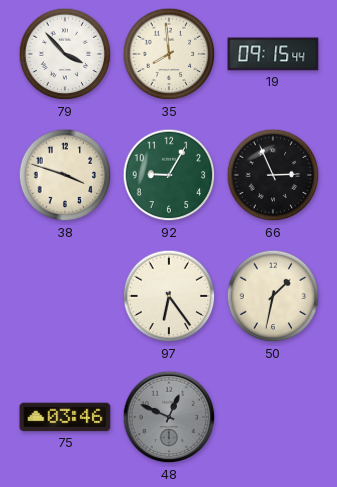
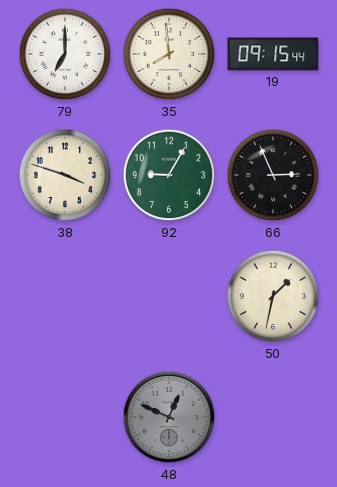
79: 3:53 -> 7:00 (65, 54)
97: 6:24 -> none (169, 296)
75: 03:46 -> none (65, 417)
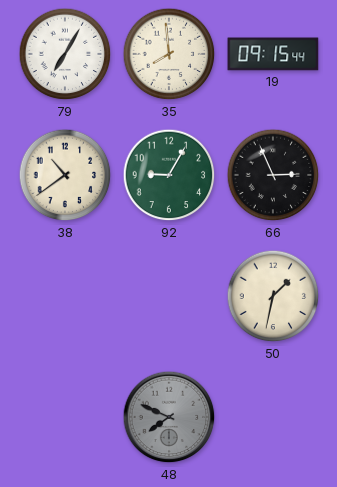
79: 7:00 -> 7:05 (65, 54)
38: 3:48 -> 10:39 (65, 175)
48: 12:49 -> 7:49 (169, 417)
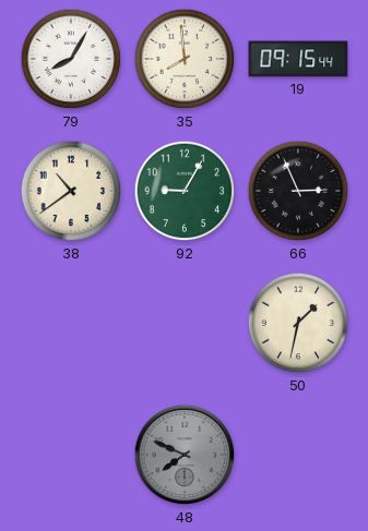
79: 7:05 -> 8:05 (71, 59)
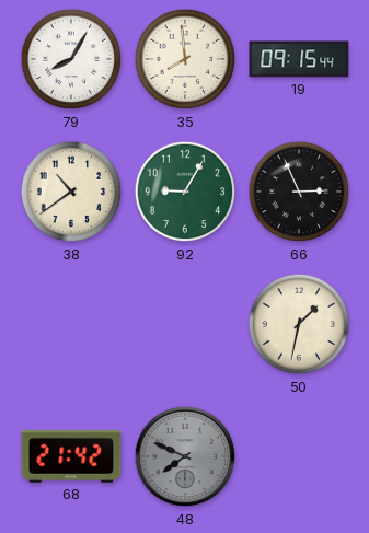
68: none -> 21:42 (71, 456)
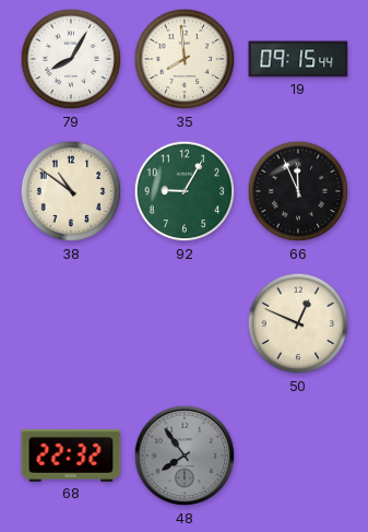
38: 10:39 -> 10:51 (71, 191)
66: 2:56 -> 11:56 (298, 191)
50: 1:32 -> 12:49 (298, 323)
68: 21:42 -> 22:32 (71, 456)
48: 7:49 -> 7:54 (185, 456)
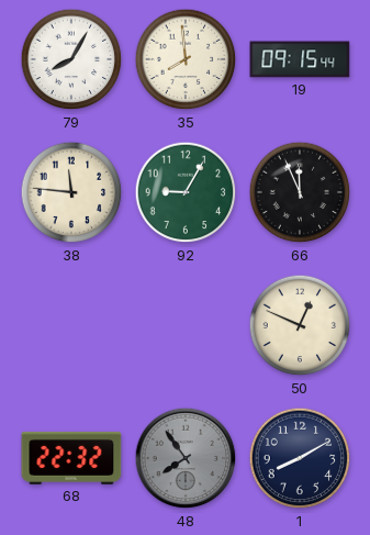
38: 10:51 -> 11:46 (71, 192)
1: none -> 8:10 (300, 458)
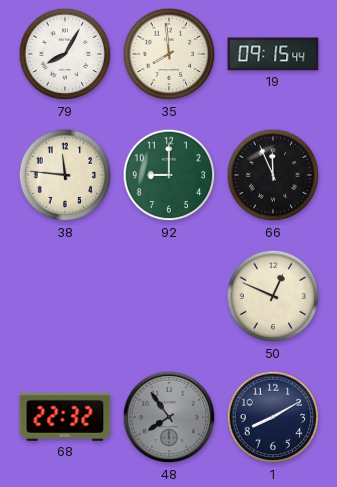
92: 9:05 -> 9:00 (169, 175)
